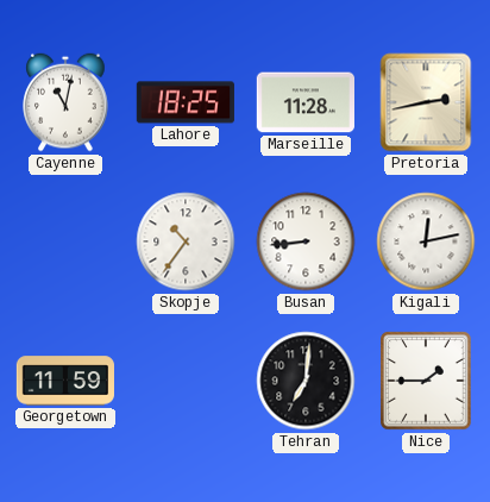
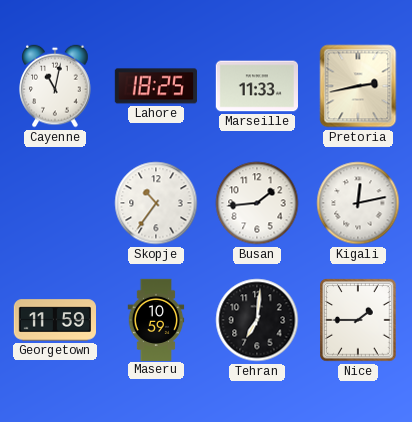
Marseille: 11:28 -> 11:33 (256, 86)
Busan: 8:44 -> 1:44 (257, 203)
Maseru: none -> 10:59 (156, 319)
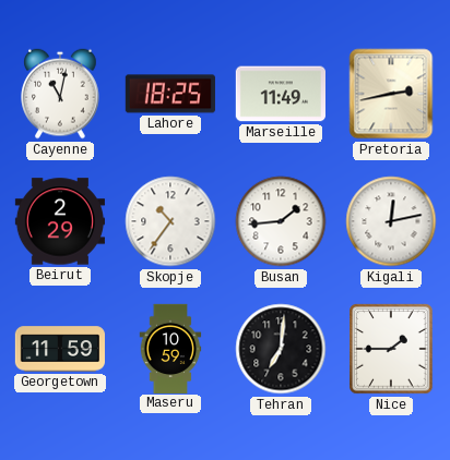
Marseille: 11:33 -> 11:49 (280, 94)
Beirut: none -> 2:29 (59, 221)
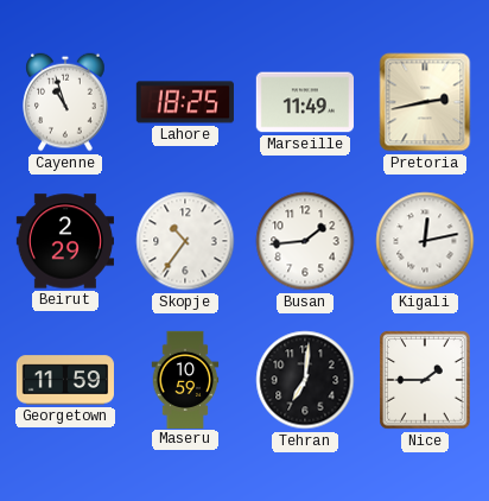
Cayenne: 11:02 -> 10:57 (65, 102)
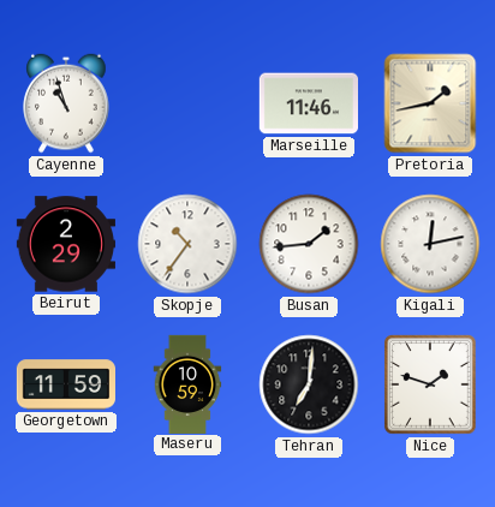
Lahore: 18:25 -> none (185, 102)
Marseille: 11:49 -> 11:46 (308, 103)
Pretoria: 2:43 -> 1:43 (430, 103)
Nice: 1:45 -> 1:48 (430, 384)
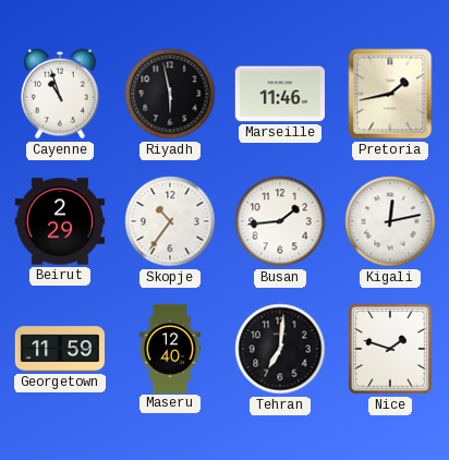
Riyadh: none -> 5:58 (170, 94)
Maseru: 10:59 -> 12:40 (170, 348)
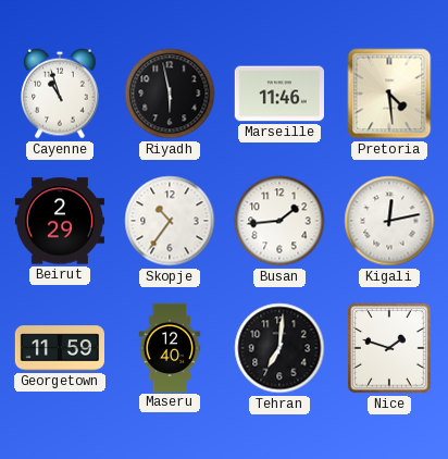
Pretoria: 1:43 -> 4:29 (389, 94)
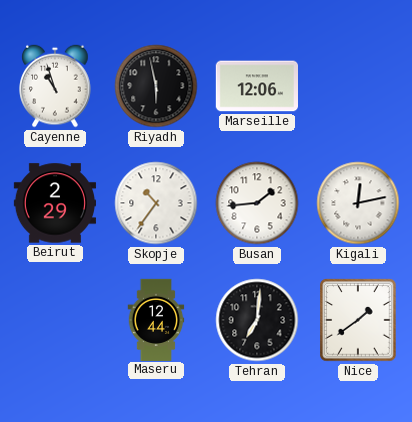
Marseille: 11:46 -> 12:06 (256, 86)
Pretoria: 4:29 -> none (389, 94)
Georgetown: 11:59 -> none (59, 348)
Maseru: 12:40 -> 12:44 (156, 319)
Nice: 1:48 -> 1:39 (358, 320)
